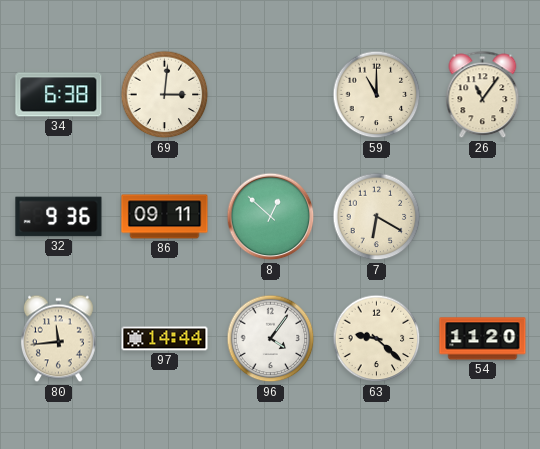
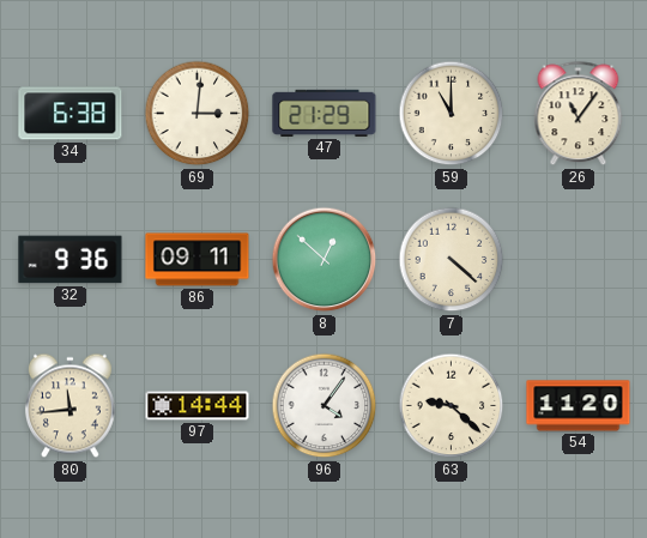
47: none -> 21:29 (325, 113)
7: 6:20 -> 4:22 (452, 260)
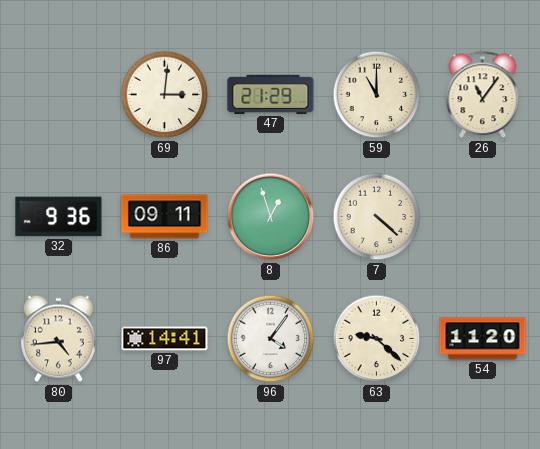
34: 6:38 -> none (71, 114)
8: 12:52 -> 12:57 (271, 217)
80: 11:44 -> 4:44 (58, 339)
97: 14:44 -> 14:41 (165, 339)
